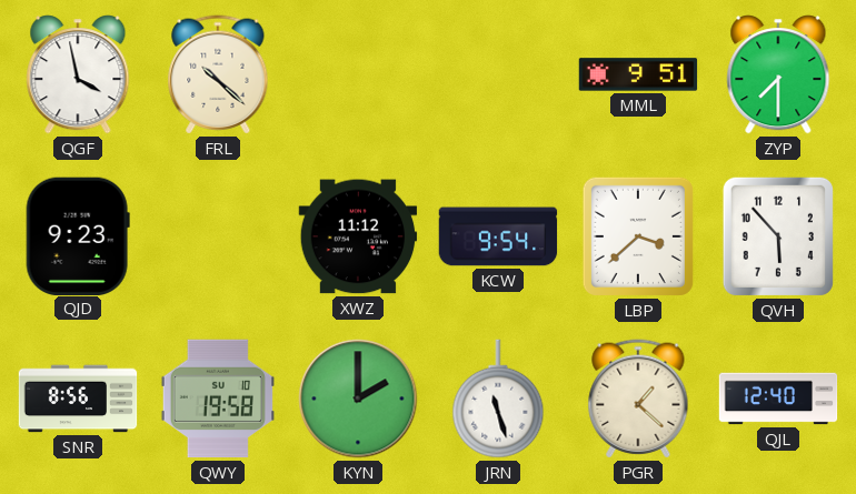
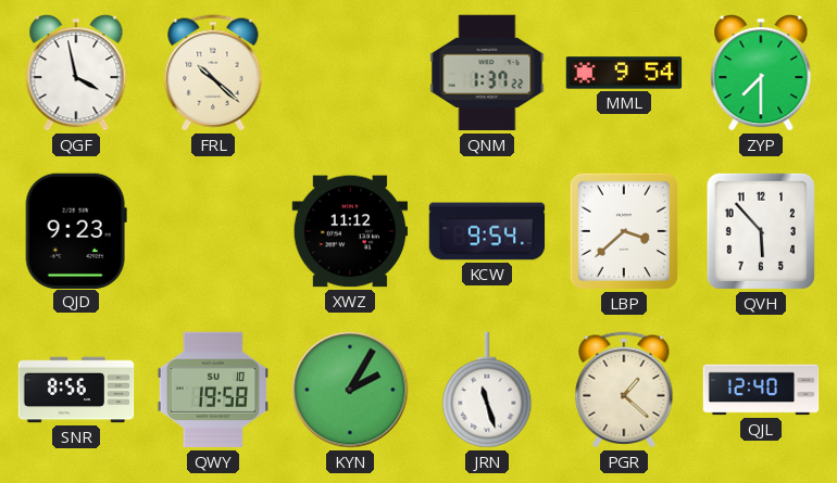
QNM: none -> 1:37 (487, 73)
MML: 9:51 -> 9:54 (624, 73)
KYN: 2:00 -> 2:05 (350, 390)
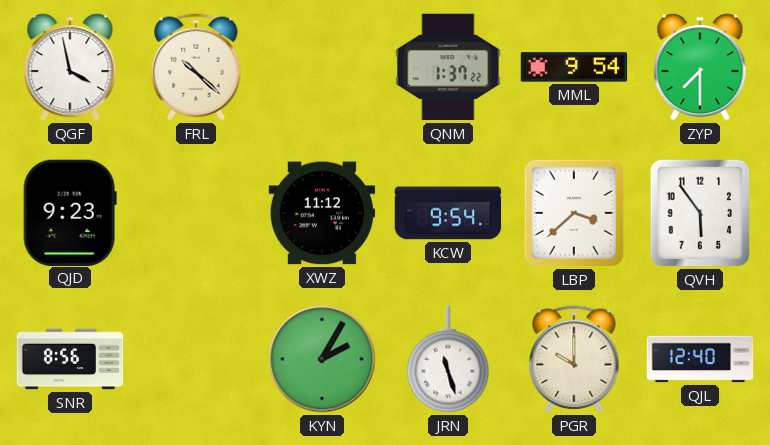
QVH: 5:53 -> 5:54 (700, 213)
QWY: 19:58 -> none (213, 390)
PGR: 1:22 -> 10:00 (574, 359)
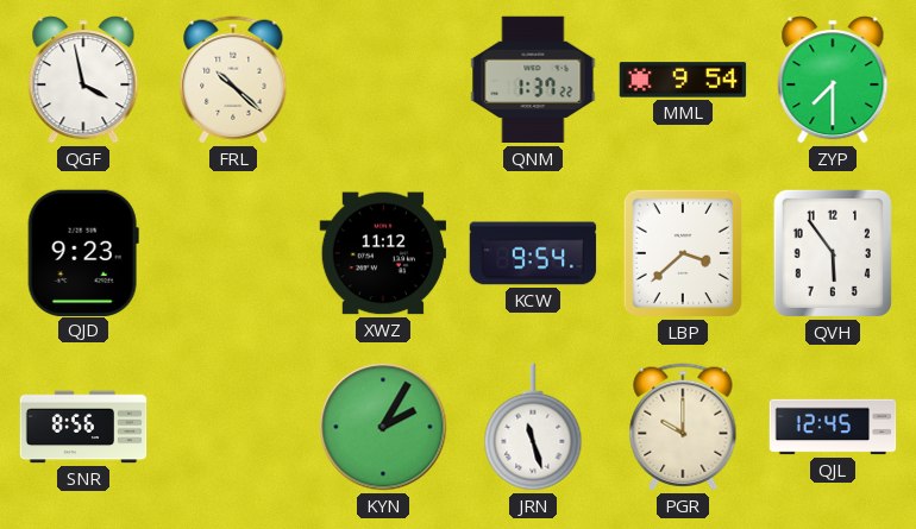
QJL: 12:40 -> 12:45 (833, 427)
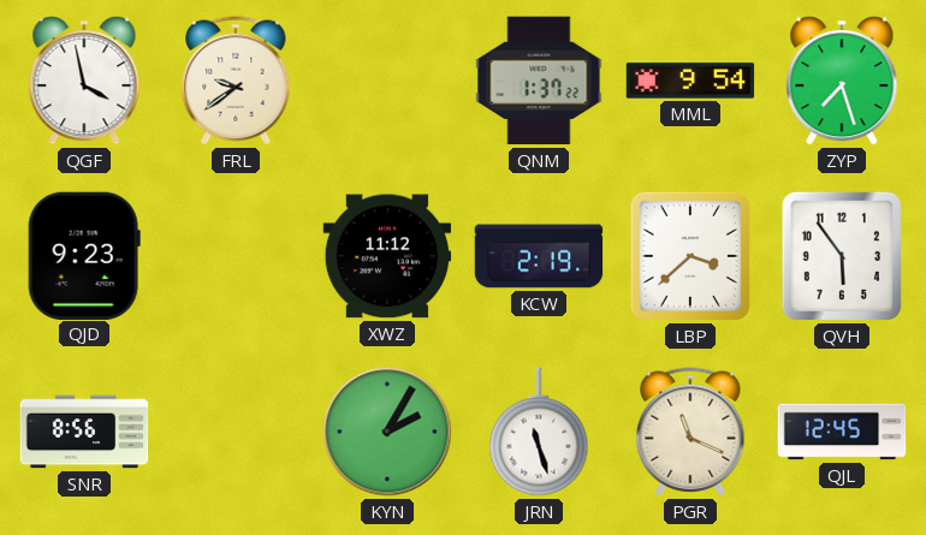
FRL: 10:22 -> 9:39 (236, 81)
ZYP: 7:30 -> 7:27 (842, 81)
KCW: 9:54 -> 2:19 (539, 256)
PGR: 10:00 -> 11:19 (690, 432)
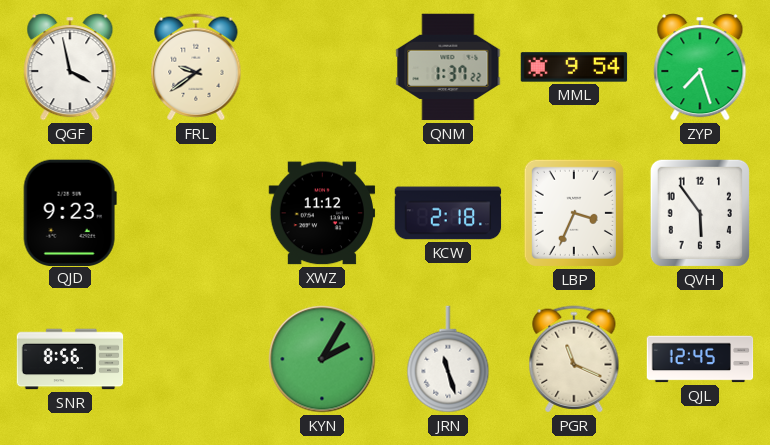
KCW: 2:19 -> 2:18 (448, 213)
LBP: 3:38 -> 3:34 (574, 213)
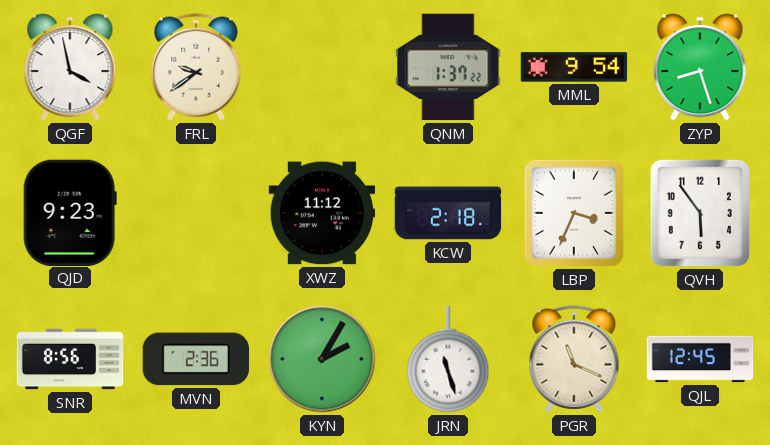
ZYP: 7:27 -> 8:27 (700, 67)
MVN: none -> 2:36 (195, 359)
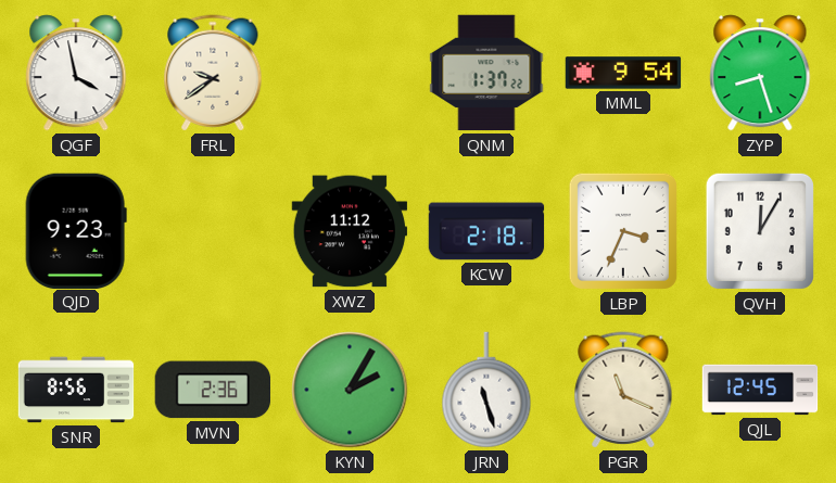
QVH: 5:54 -> 12:05 (760, 231)
